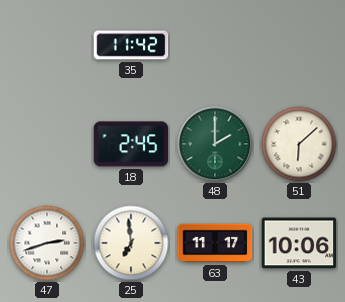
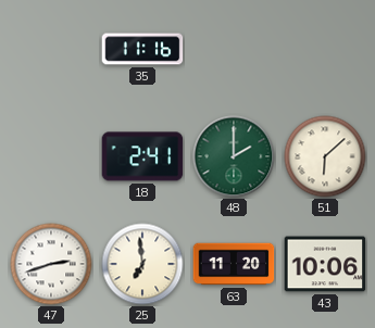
35: 11:42 -> 11:16 (142, 49)
18: 2:45 -> 2:41 (142, 156)
63: 11:17 -> 11:20 (234, 264)
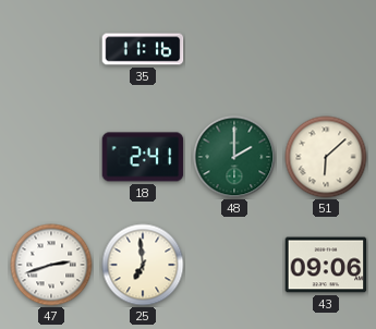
63: 11:20 -> none (234, 264)
43: 10:06 -> 09:06 (326, 265)
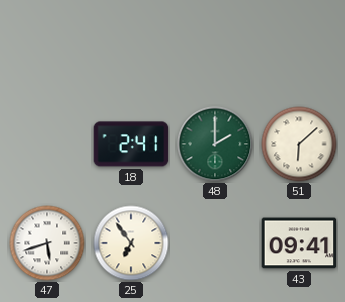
35: 11:16 -> none (143, 49)
47: 2:42 -> 5:42 (47, 243)
25: 6:59 -> 6:54 (131, 243)
43: 09:06 -> 09:41 (299, 243)
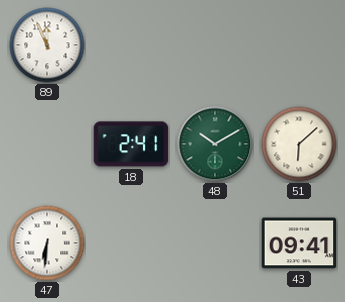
89: none -> 11:56 (47, 45)
48: 2:00 -> 10:10 (215, 144)
47: 5:42 -> 6:31 (47, 243)
25: 6:54 -> none (131, 243)
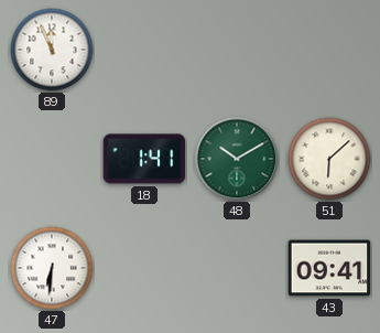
18: 2:41 -> 1:41 (144, 159)
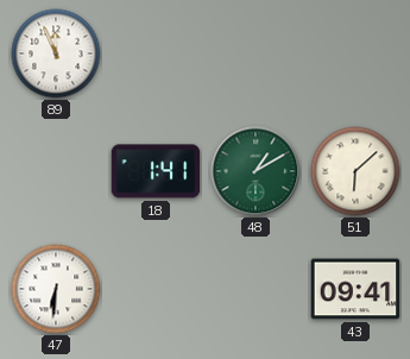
48: 10:10 -> 1:10 (256, 171)
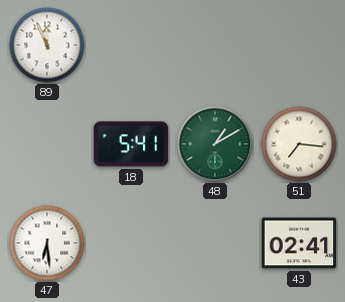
18: 1:41 -> 5:41 (131, 144)
51: 6:08 -> 7:16 (299, 144)
47: 6:31 -> 6:29 (47, 243)
43: 09:41 -> 02:41 (299, 243)
